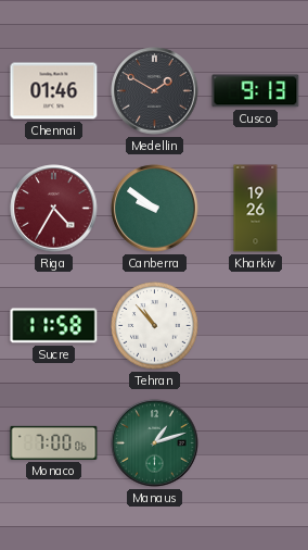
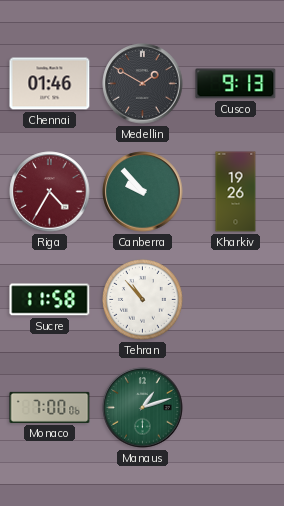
Canberra: 9:51 -> 9:53 (143, 192)
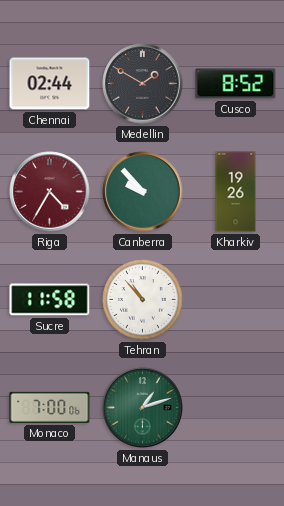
Chennai: 01:46 -> 02:44 (50, 84)
Cusco: 9:13 -> 8:52 (236, 84)
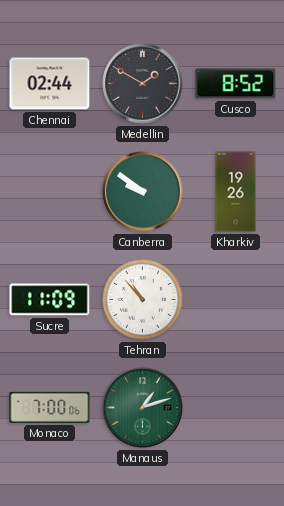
Riga: 4:35 -> none (50, 192)
Canberra: 9:53 -> 9:51 (143, 192)
Sucre: 11:58 -> 11:09 (50, 300)
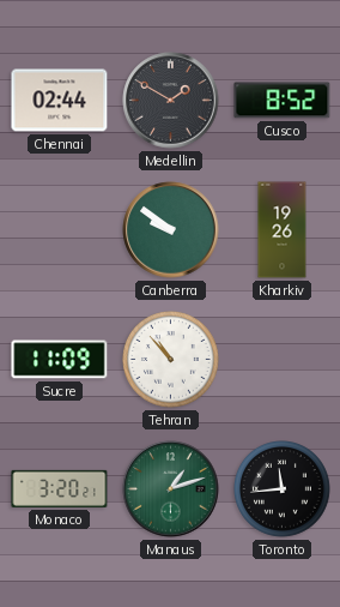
Monaco: 7:00 -> 3:20 (60, 488)
Toronto: none -> 11:44 (283, 489)
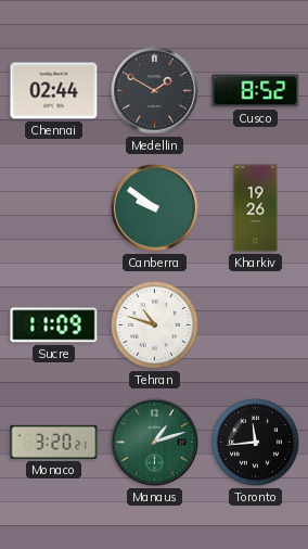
Tehran: 10:53 -> 10:48 (155, 325)
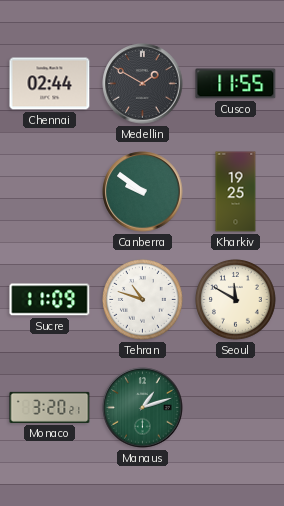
Cusco: 8:52 -> 11:55 (236, 84)
Kharkiv: 19:26 -> 19:25 (236, 192)
Seoul: none -> 11:50 (236, 300)
Toronto: 11:44 -> none (256, 443)
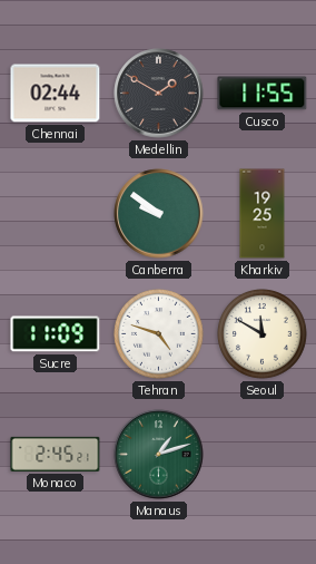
Tehran: 10:48 -> 4:48 (159, 334)
Monaco: 3:20 -> 2:45 (56, 454)
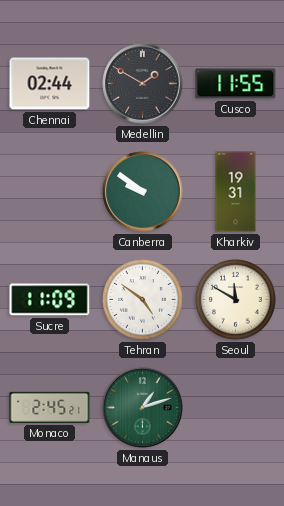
Kharkiv: 19:25 -> 19:31 (236, 192)
Tehran: 4:48 -> 4:51 (143, 300)
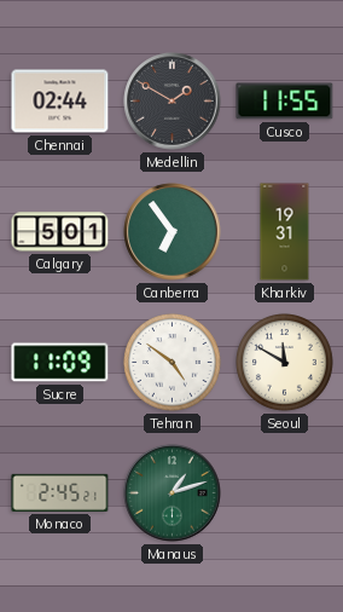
Calgary: none -> 5:01 (60, 232)
Canberra: 9:51 -> 6:54 (173, 232)
